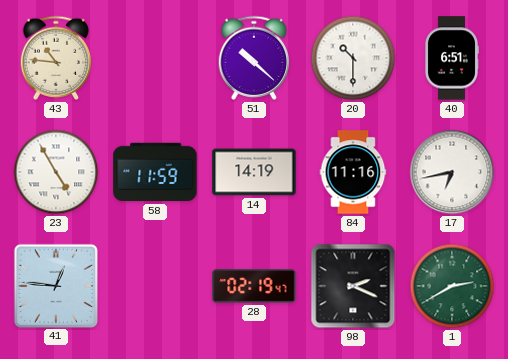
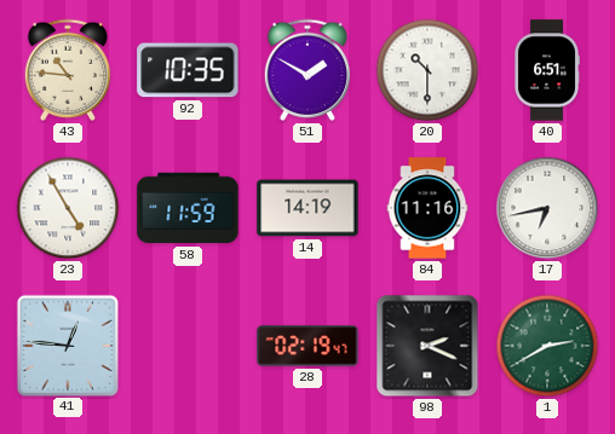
92: none -> 10:35 (188, 70)
51: 10:22 -> 1:50 (306, 70)
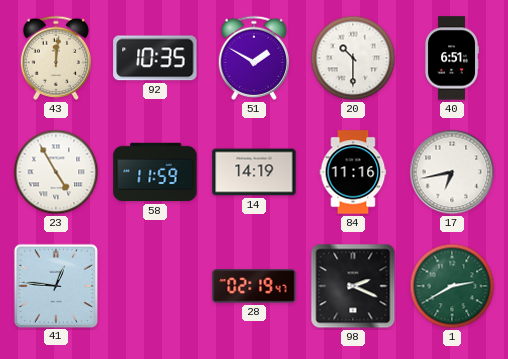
43: 10:46 -> 12:01 (55, 58)
